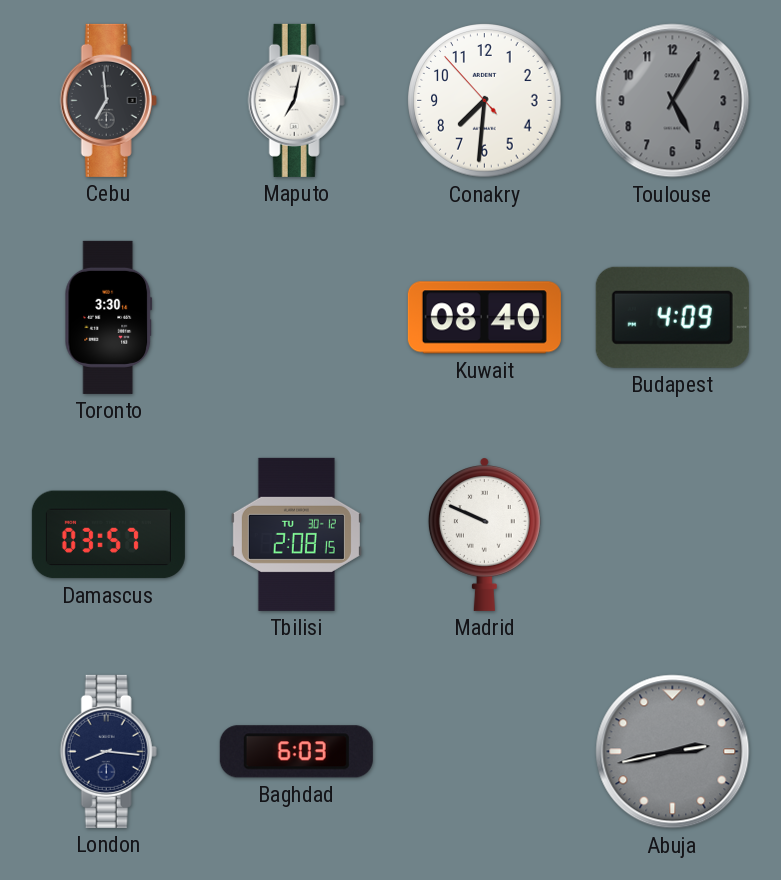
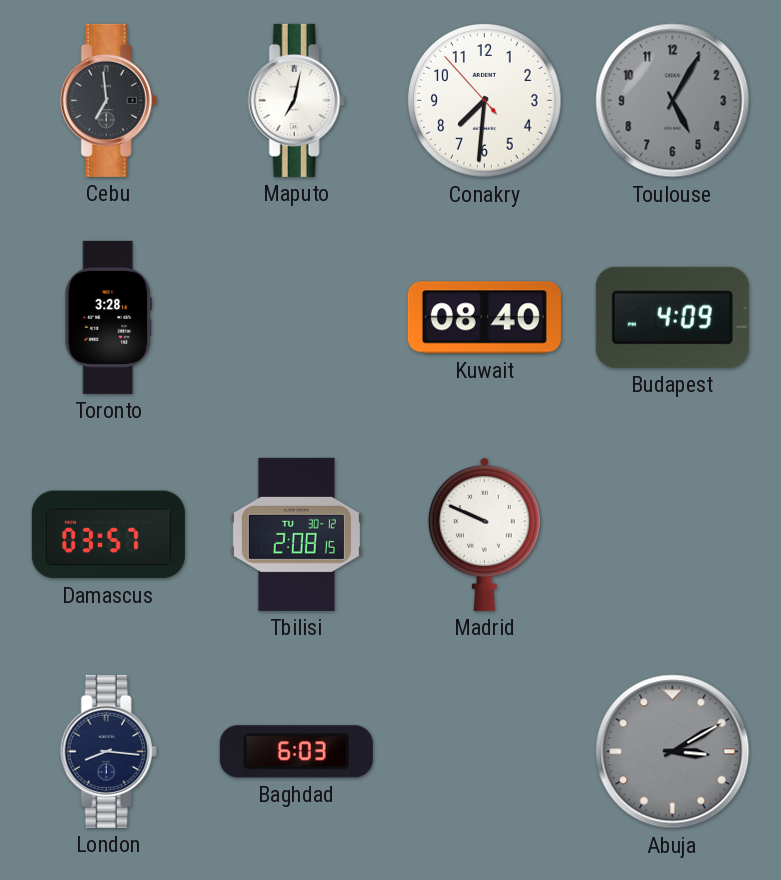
Toronto: 3:30 -> 3:28 (109, 317)
Abuja: 2:43 -> 3:10 (673, 752)
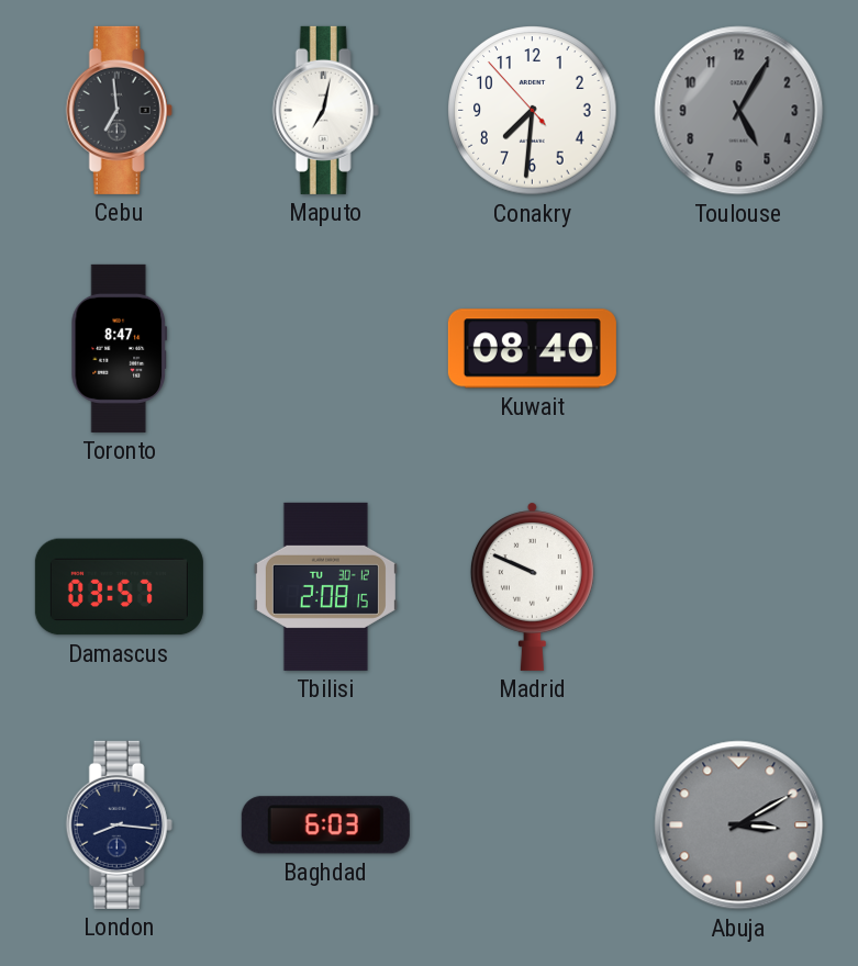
Toronto: 3:28 -> 8:47 (120, 348)
Budapest: 4:09 -> none (672, 317)
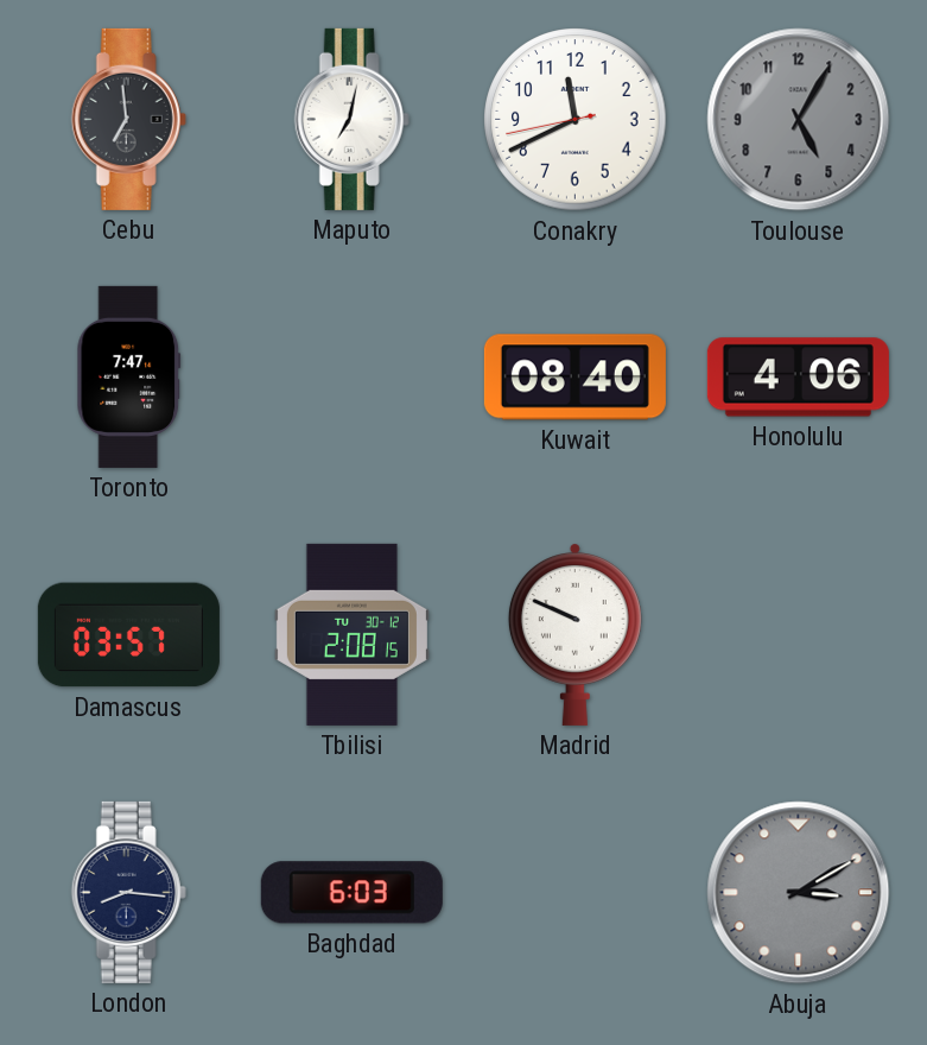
Conakry: 7:30 -> 11:40 (576, 120)
Toronto: 8:47 -> 7:47 (129, 376)
Honolulu: none -> 4:06 (798, 378)
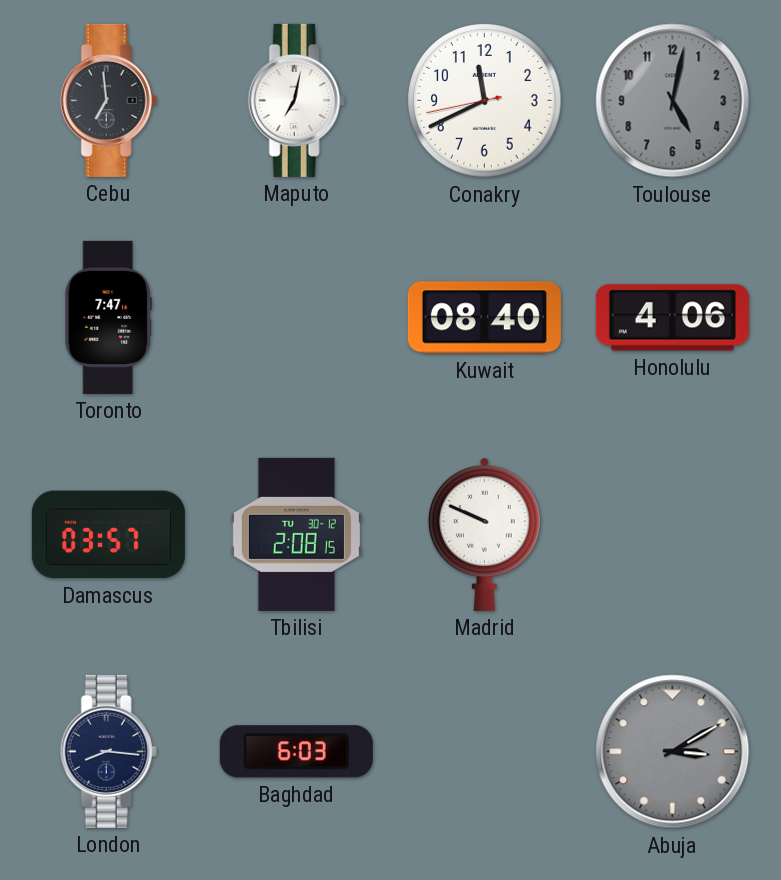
Toulouse: 5:05 -> 5:02 (673, 101)
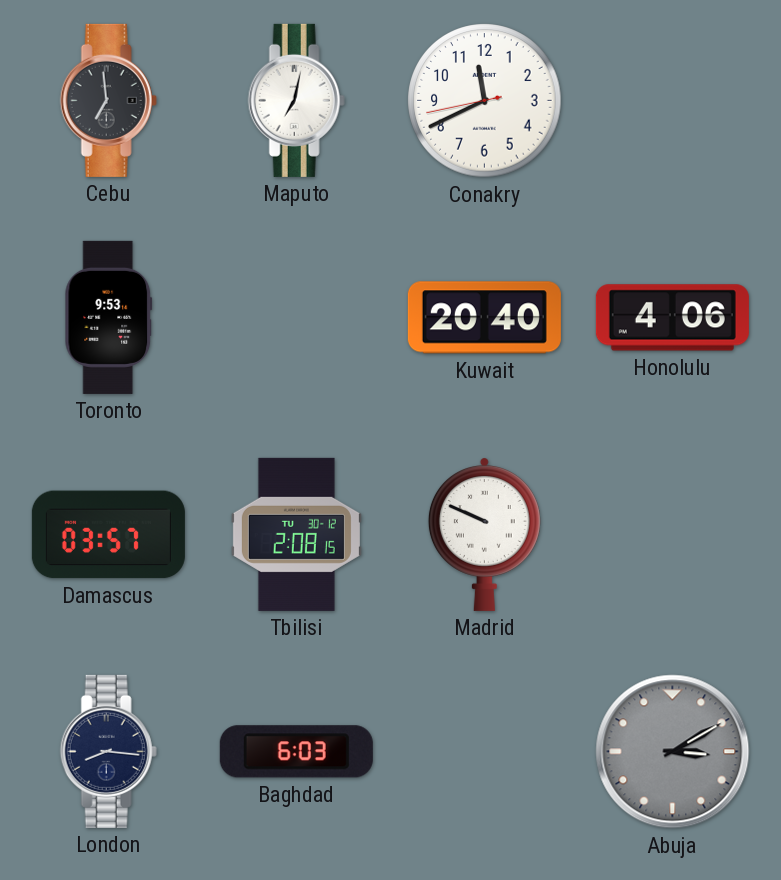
Toulouse: 5:02 -> none (673, 101)
Toronto: 7:47 -> 9:53 (109, 317)
Kuwait: 08:40 -> 20:40 (484, 318)
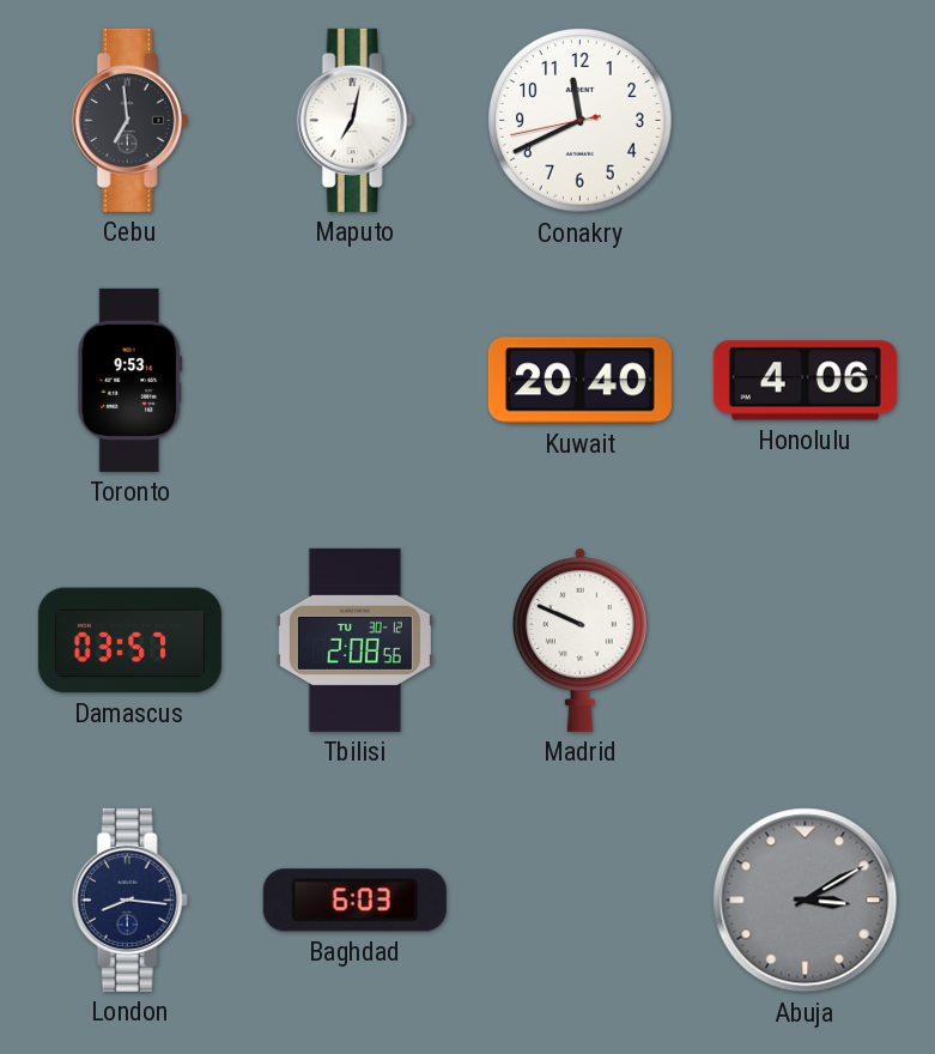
Tbilisi: 2:08:15 -> 2:08:56 (354, 640)
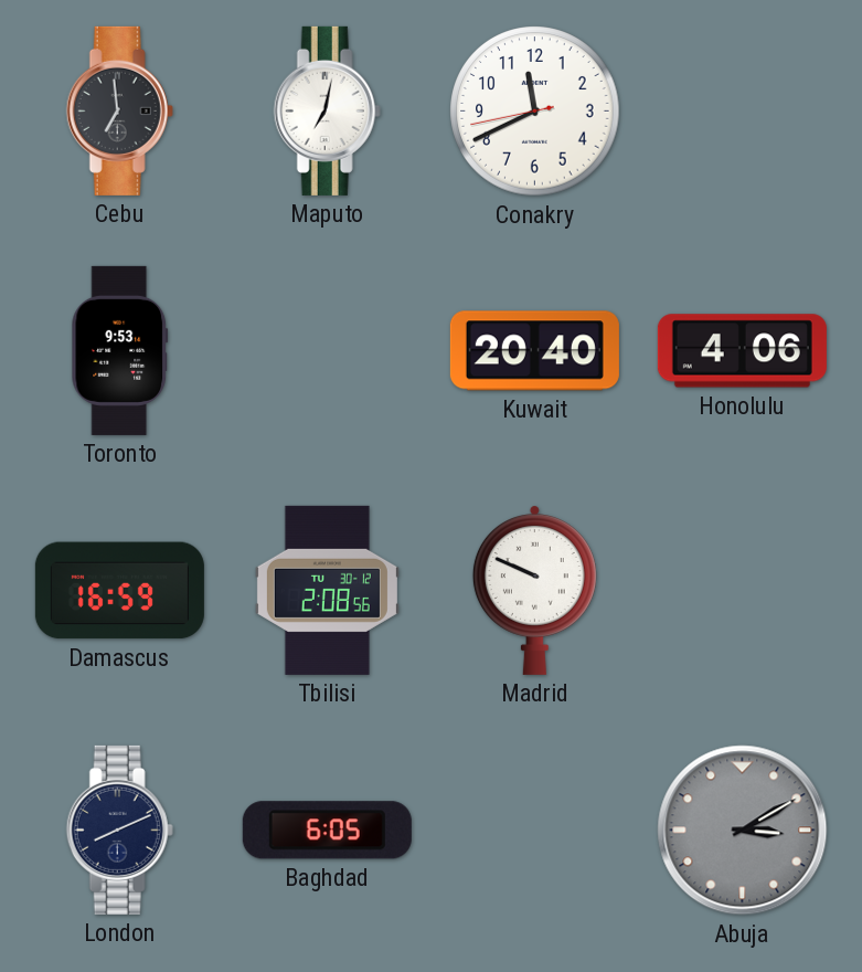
Damascus: 03:57 -> 16:59 (119, 591)
London: 8:16 -> 8:11 (119, 830)
Baghdad: 6:03 -> 6:05 (327, 831)
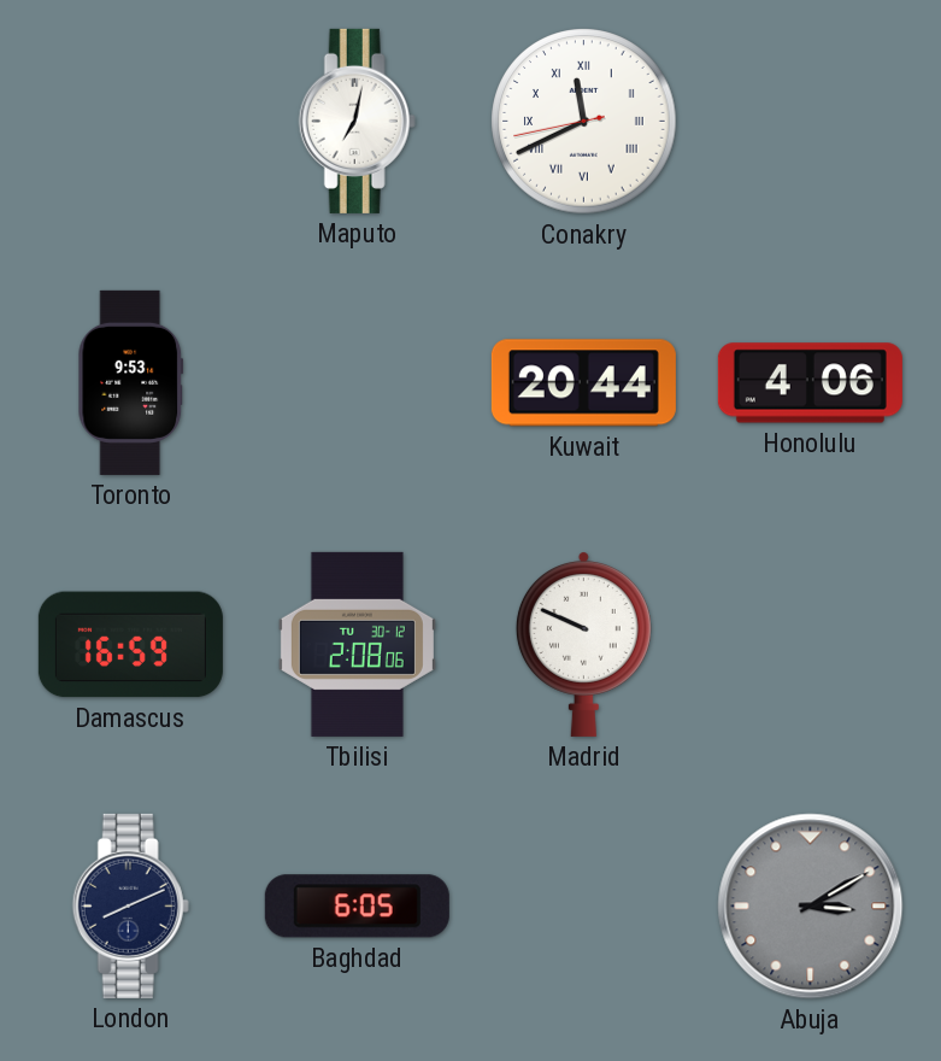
Cebu: 6:59 -> none (119, 110)
Conakry numerals: Arabic -> Roman (584, 122)
Kuwait: 20:40 -> 20:44 (583, 383)
Tbilisi: 2:08:56 -> 2:08:06 (357, 644)
